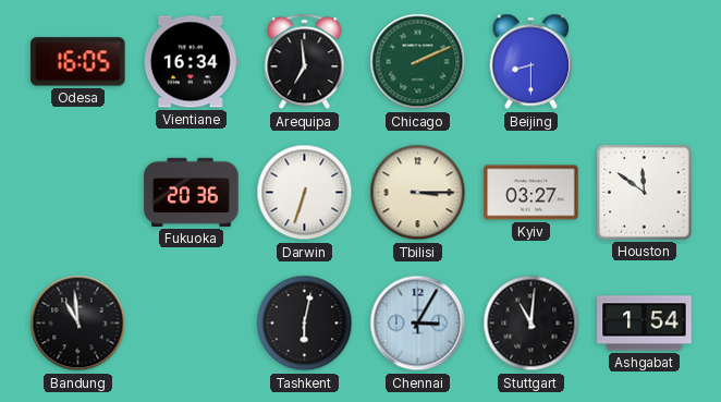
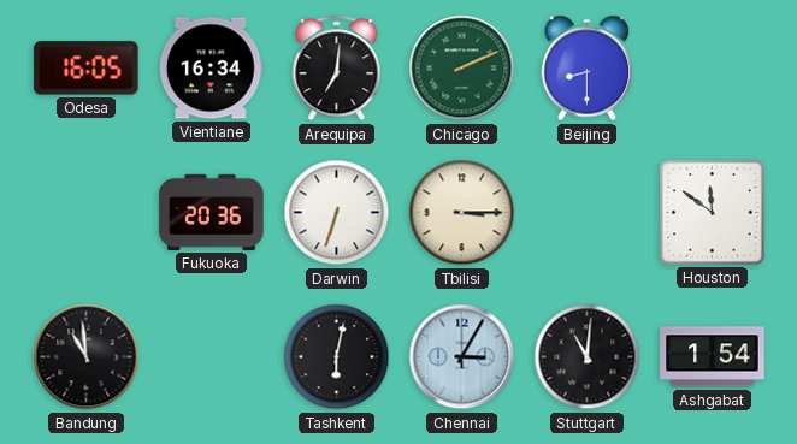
Arequipa: 6:59 -> 7:01 (337, 69)
Kyiv: 03:27 -> none (531, 193)
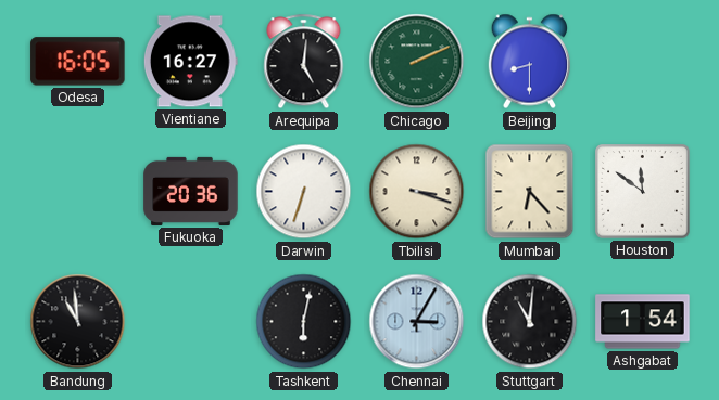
Vientiane: 16:34 -> 16:27 (190, 62)
Arequipa: 7:01 -> 5:01 (304, 62)
Tbilisi: 3:15 -> 3:18 (417, 192)
Mumbai: none -> 6:23 (530, 192)
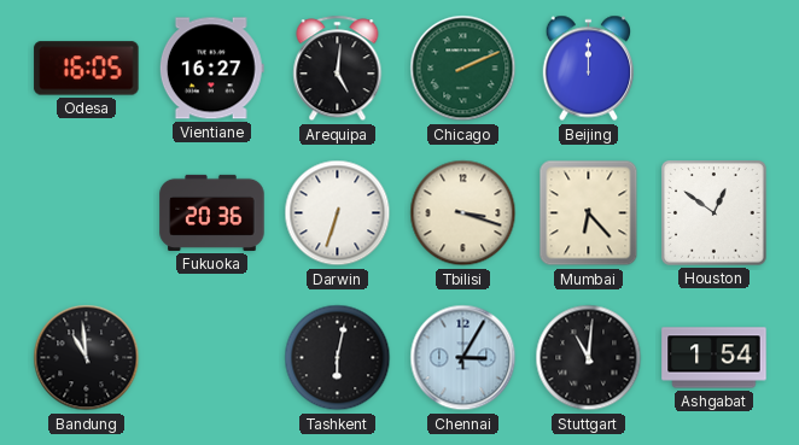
Beijing: 8:30 -> 12:00 (588, 69)
Houston: 11:51 -> 12:51 (715, 213)
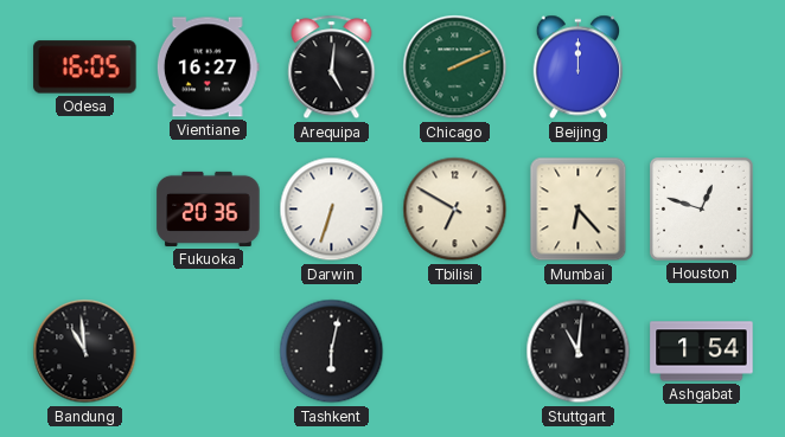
Tbilisi: 3:18 -> 6:50 (455, 210)
Houston: 12:51 -> 12:48 (702, 210)
Chennai: 3:05 -> none (463, 358)
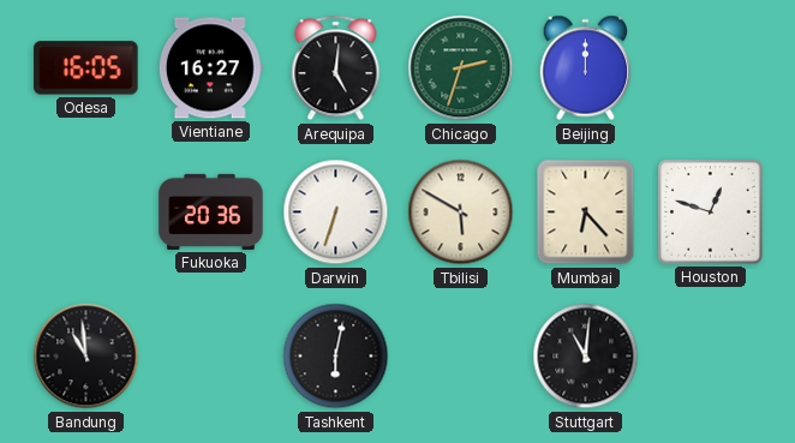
Chicago: 2:11 -> 2:33 (461, 68)
Tbilisi: 6:50 -> 5:50 (461, 212)
Ashgabat: 1:54 -> none (702, 352)
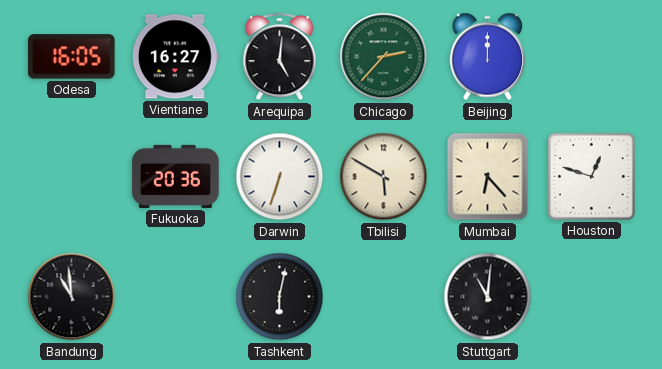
Chicago: 2:33 -> 2:37 (384, 57)
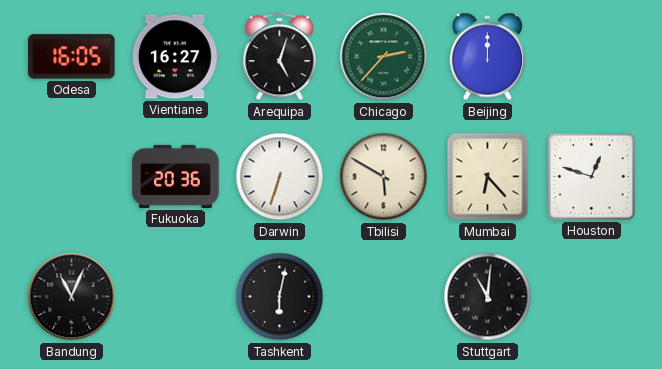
Arequipa: 5:01 -> 5:03 (280, 57)
Bandung: 10:59 -> 11:04 (72, 297)
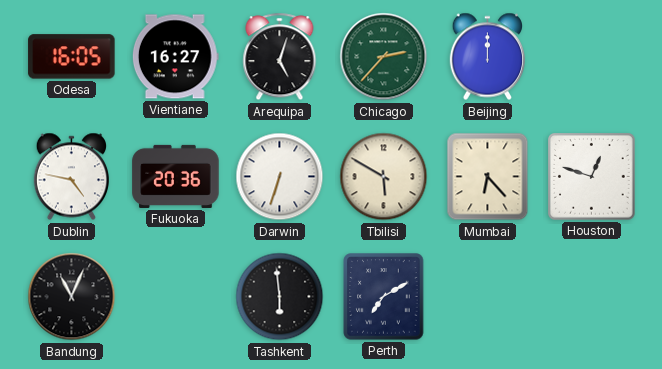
Dublin: none -> 4:47 (71, 177)
Tashkent: 6:02 -> 5:59 (280, 297)
Perth: none -> 7:10 (384, 297)
Stuttgart: 11:01 -> none (488, 297)
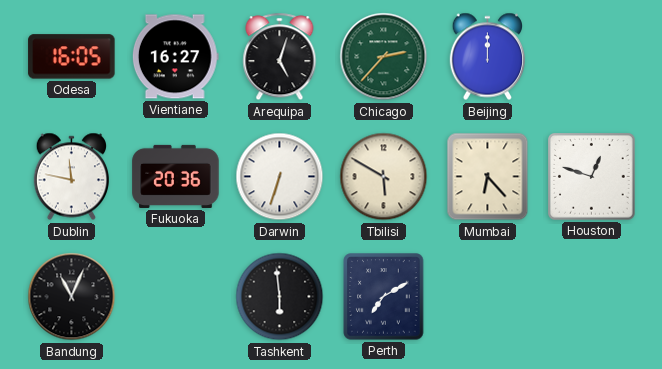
Dublin: 4:47 -> 11:47 (71, 177)
